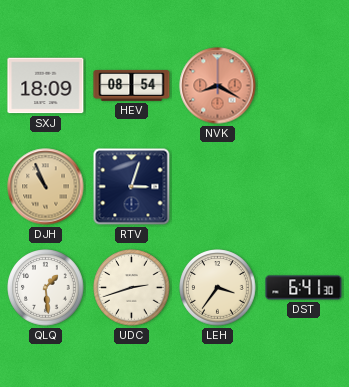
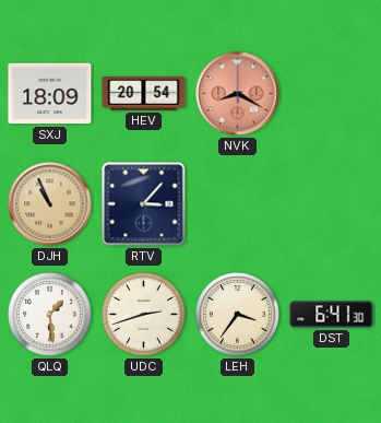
HEV: 08:54 -> 20:54 (144, 94)
RTV: 3:03 -> 3:07 (144, 204)
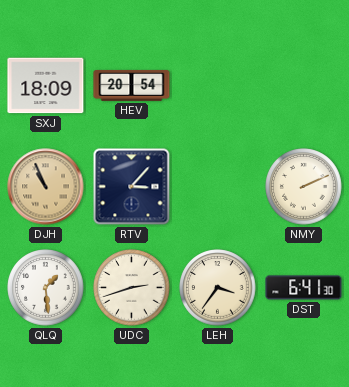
NVK: 8:20 -> none (238, 94)
NMY: none -> 2:11 (304, 187)
